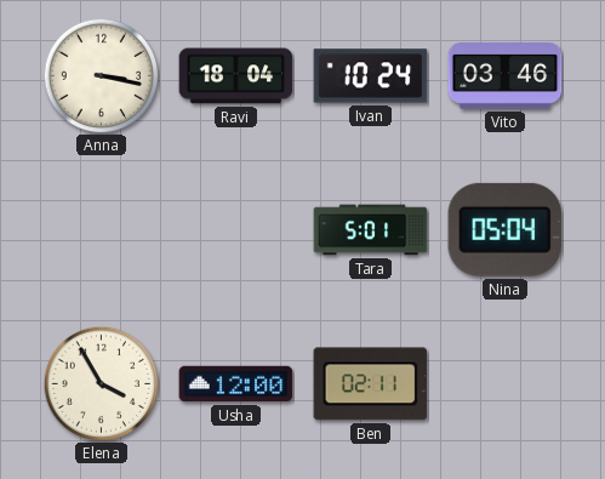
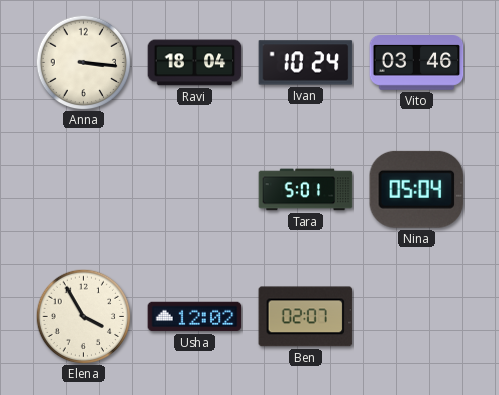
Anna: 3:17 -> 3:16 (83, 62)
Usha: 12:00 -> 12:02 (195, 317)
Ben: 02:11 -> 02:07 (306, 317)
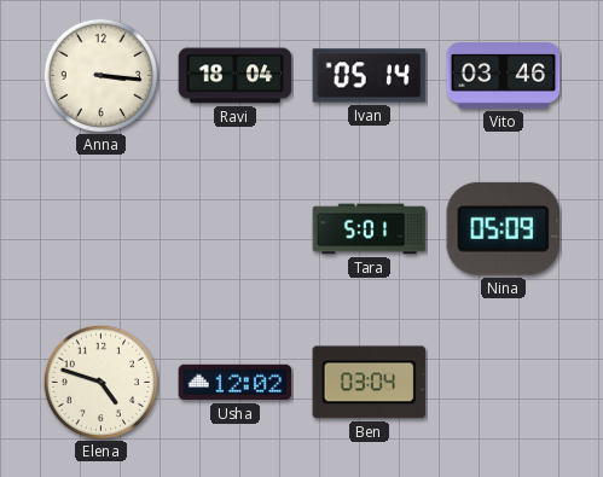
Ivan: 10:24 -> 05:14 (370, 76)
Nina: 05:04 -> 05:09 (504, 228)
Elena: 3:55 -> 4:48 (100, 382)
Ben: 02:07 -> 03:04 (370, 383)
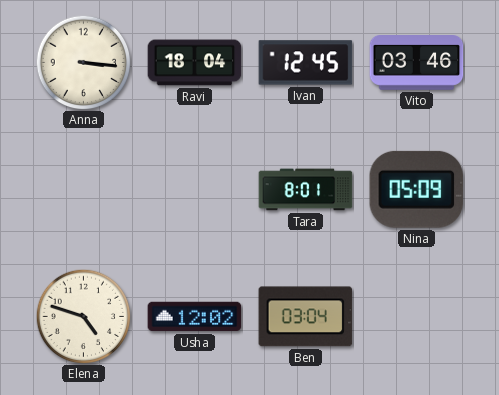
Ivan: 05:14 -> 12:45 (306, 63)
Tara: 5:01 -> 8:01 (306, 190)
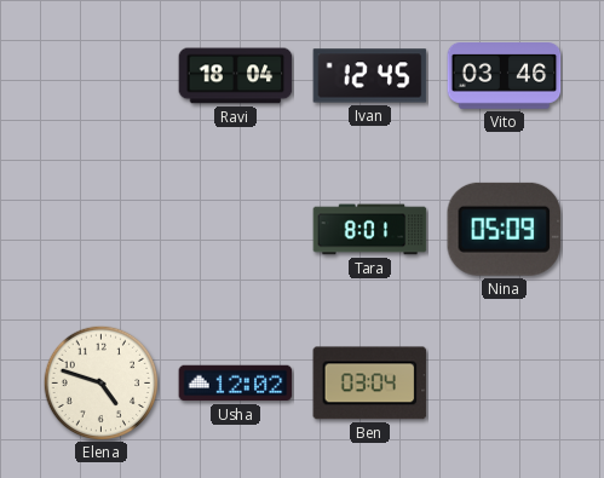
Anna: 3:16 -> none (83, 62)
